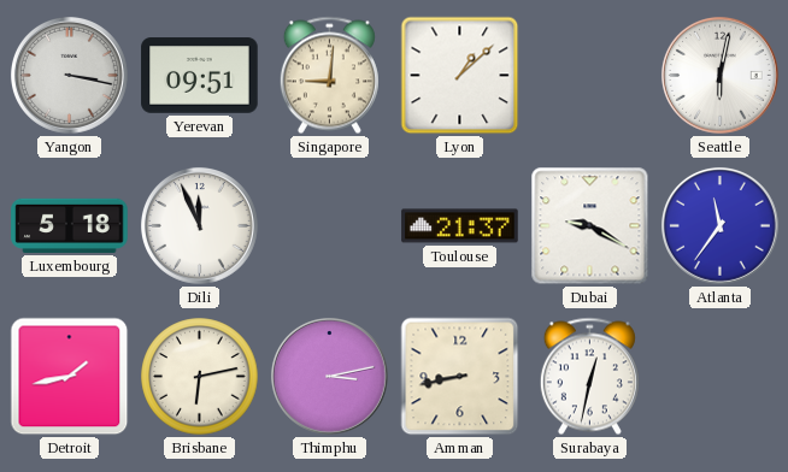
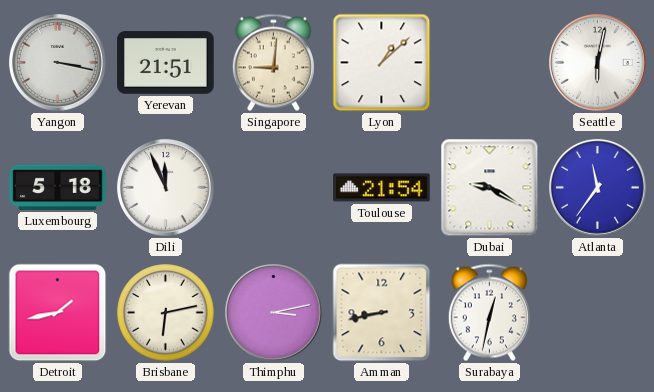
Yerevan: 09:51 -> 21:51 (166, 63)
Toulouse: 21:37 -> 21:54 (382, 188)
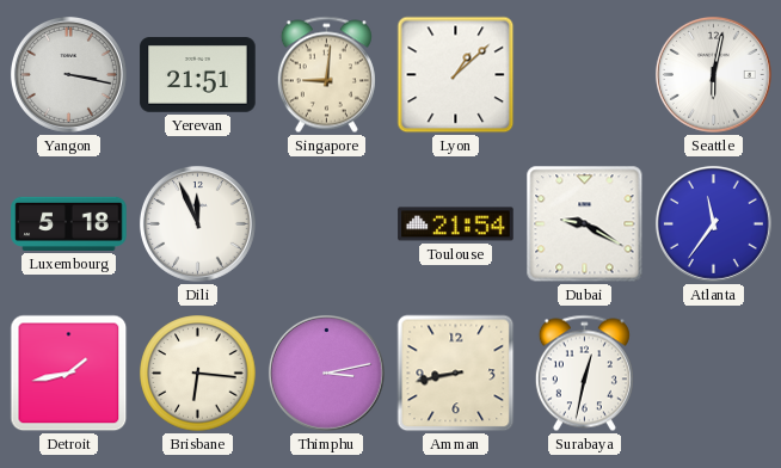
Brisbane: 6:13 -> 6:16 (198, 374)
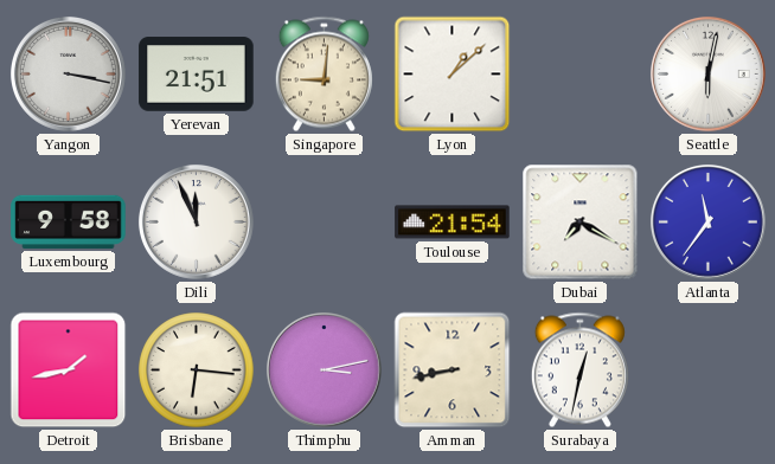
Luxembourg: 5:18 -> 9:58 (69, 221)
Dubai: 9:20 -> 7:20 (581, 223)
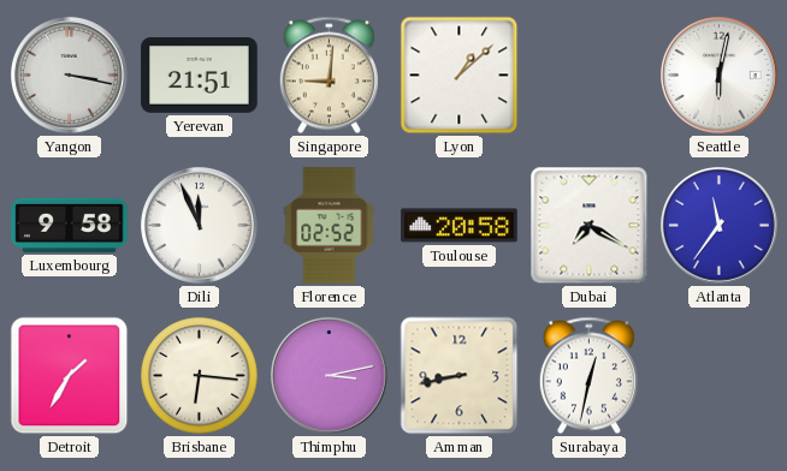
Florence: none -> 02:52 (330, 226)
Toulouse: 21:54 -> 20:58 (460, 226)
Detroit: 1:43 -> 1:35 (70, 376)
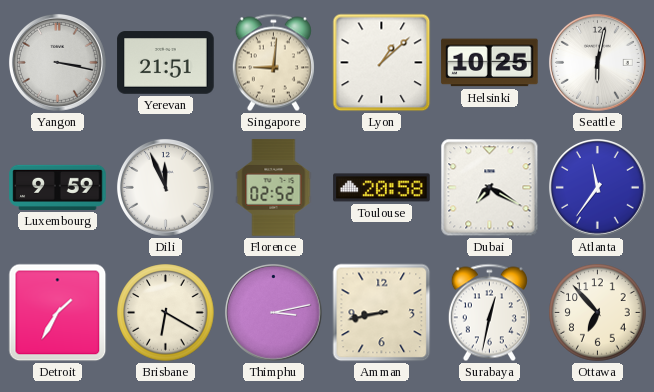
Helsinki: none -> 10:25 (490, 63)
Luxembourg: 9:58 -> 9:59 (58, 187)
Brisbane: 6:16 -> 6:20 (166, 313)
Ottawa: none -> 6:53 (598, 313)
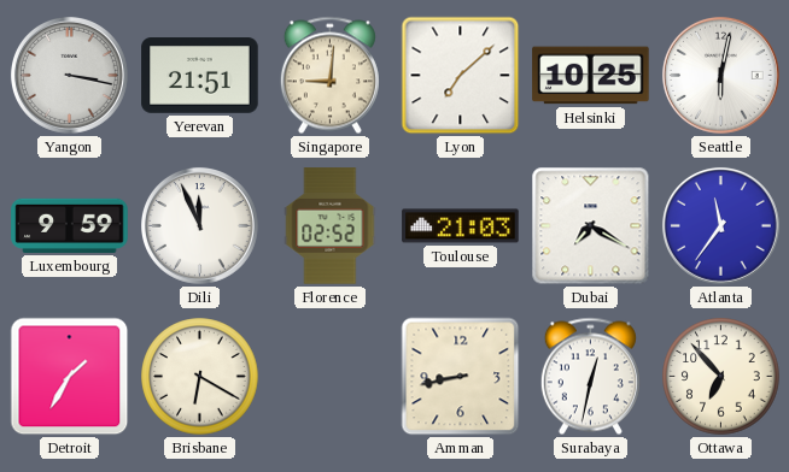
Lyon: 1:08 -> 7:08 (461, 76)
Toulouse: 20:58 -> 21:03 (461, 226)
Thimphu: 3:13 -> none (273, 312)
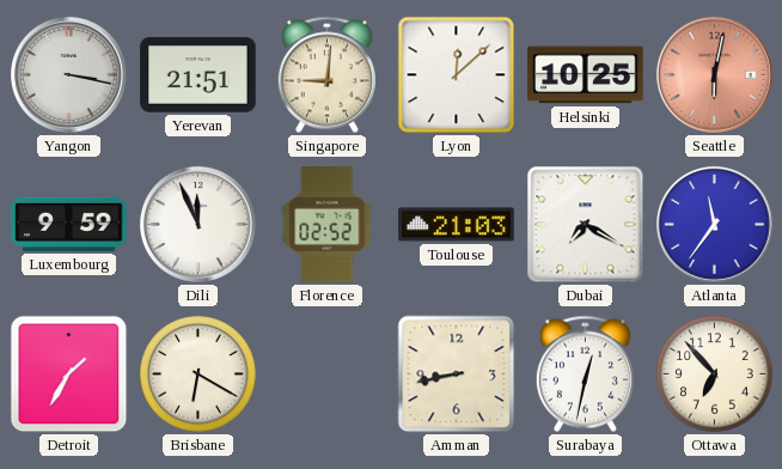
Lyon: 7:08 -> 12:08 (457, 75)
Seattle dial: white -> salmon (714, 74)
